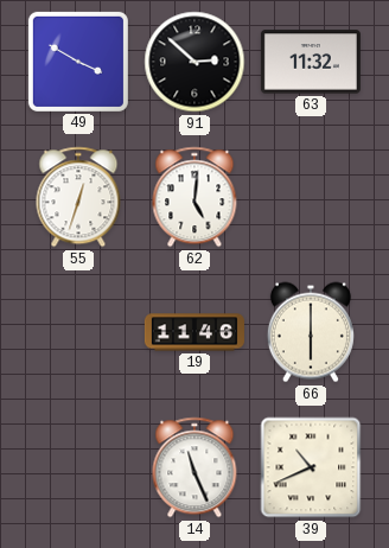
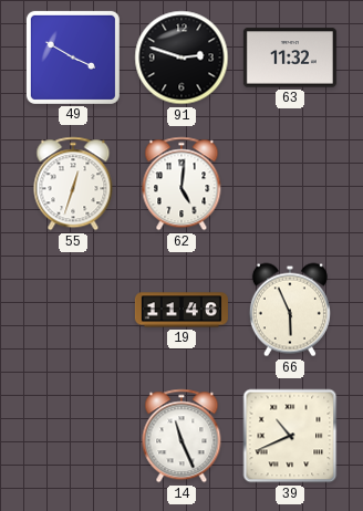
91: 2:52 -> 2:48 (181, 58)
66: 6:00 -> 5:56 (290, 310)
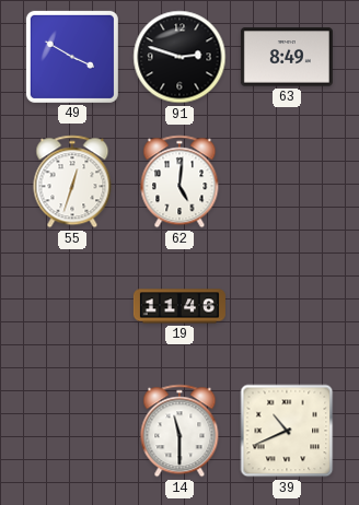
63: 11:32 -> 8:49 (287, 57)
66: 5:56 -> none (290, 310)
14: 11:26 -> 11:30 (179, 431)
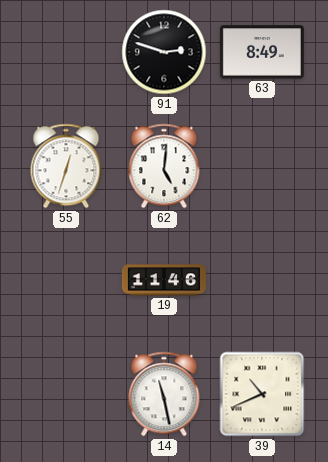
49: 3:50 -> none (72, 57)
14: 11:30 -> 11:28 (164, 394)
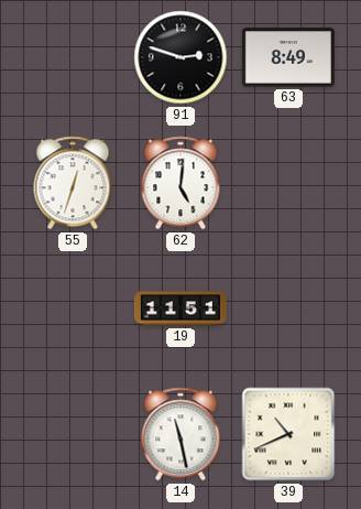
19: 11:46 -> 11:51 (180, 308)
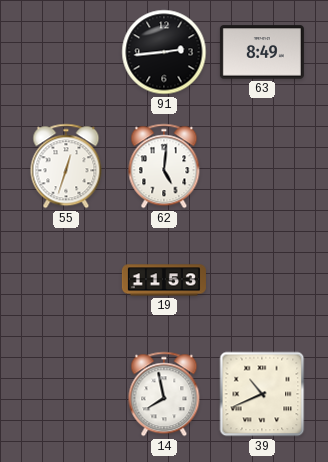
91: 2:48 -> 2:44 (164, 52)
19: 11:51 -> 11:53 (164, 280)
14: 11:28 -> 7:58 (164, 394)
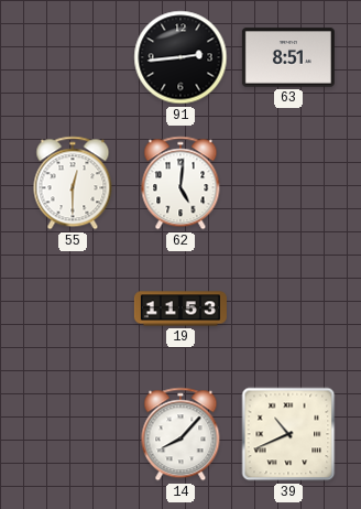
63: 8:49 -> 8:51 (288, 57)
55: 12:33 -> 12:30 (73, 183)
14: 7:58 -> 8:07 (180, 434)
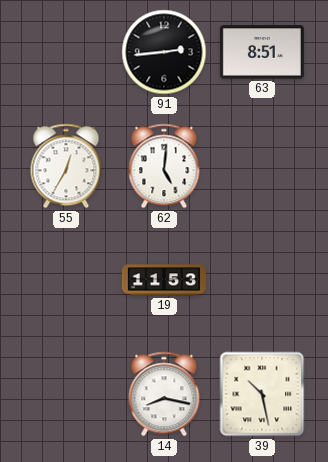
55: 12:30 -> 12:35 (66, 166)
14: 8:07 -> 8:17 (164, 394)
39: 10:41 -> 10:28 (262, 394)
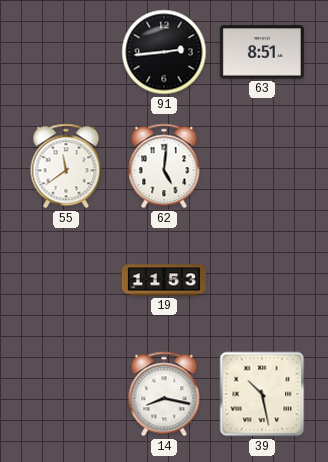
55: 12:35 -> 11:39 (66, 166)
